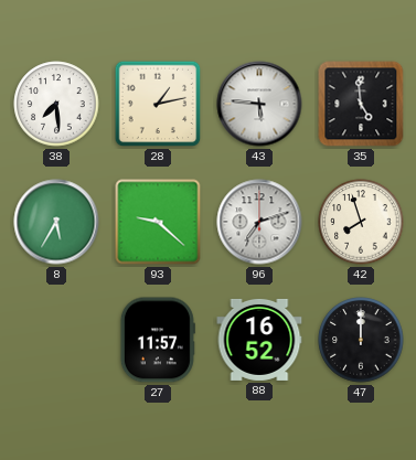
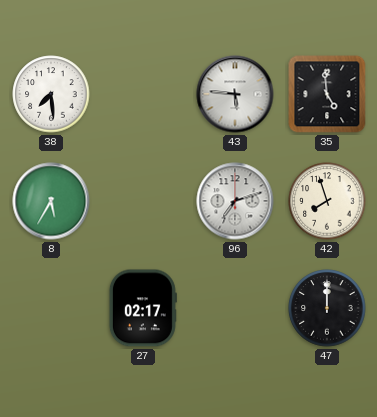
28: 1:13 -> none (158, 104)
93: 9:22 -> none (158, 222)
27: 11:57 -> 02:17 (143, 308)
88: 16:52 -> none (259, 340)
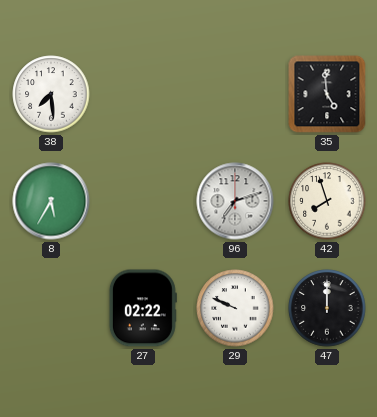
43: 5:46 -> none (235, 94)
27: 02:17 -> 02:22 (143, 308)
29: none -> 9:49 (235, 308)
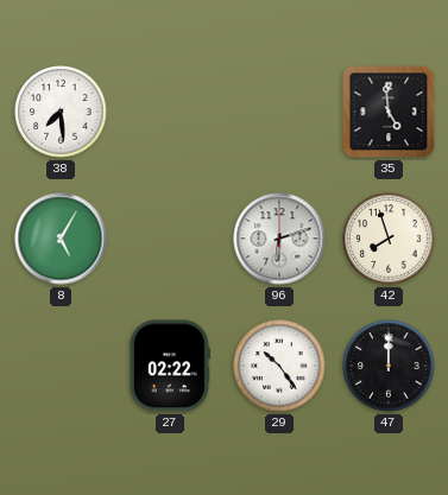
8: 5:35 -> 5:05 (61, 239)
96: 7:12 -> 6:12 (279, 239)
29: 9:49 -> 10:24 (279, 366)
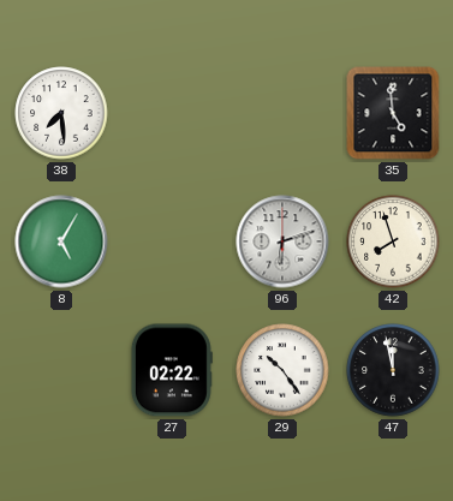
47: 12:00 -> 11:58 (393, 370)
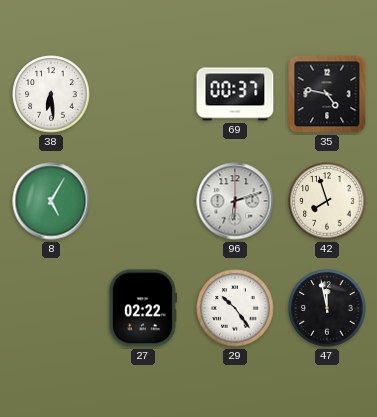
38: 7:29 -> 6:29 (51, 94)
69: none -> 00:37 (235, 94)
35: 4:59 -> 4:47 (327, 94)
